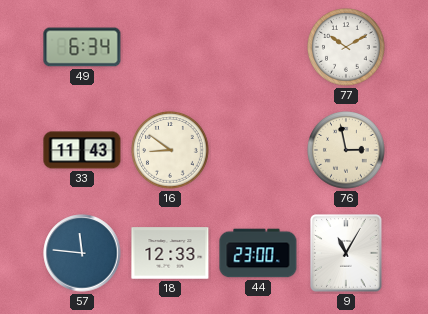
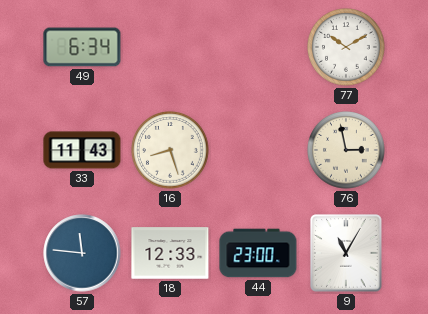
16: 8:51 -> 8:27 (171, 151)
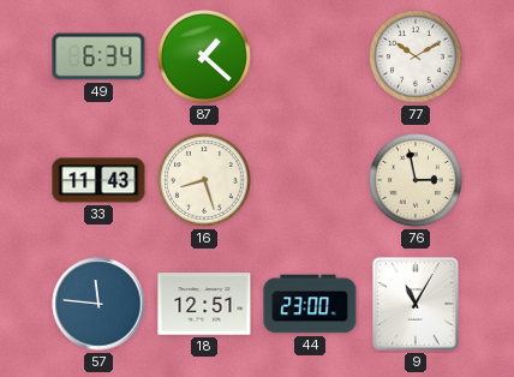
87: none -> 1:22 (205, 58)
18: 12:33 -> 12:51 (204, 304)
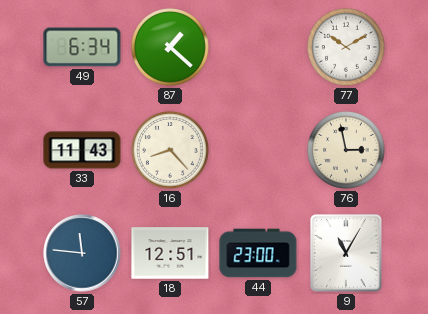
16: 8:27 -> 8:23 (171, 151)
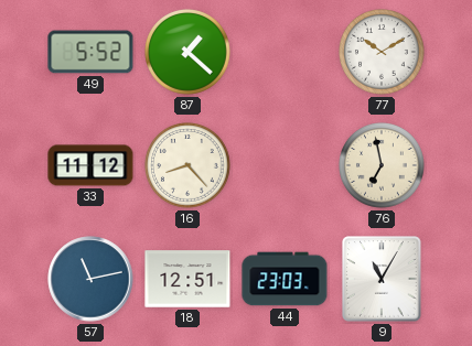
49: 6:34 -> 5:52 (90, 52)
33: 11:43 -> 11:12 (90, 165)
76: 2:58 -> 6:58 (383, 166)
57: 11:46 -> 11:13 (90, 279)
44: 23:00 -> 23:03 (285, 279)
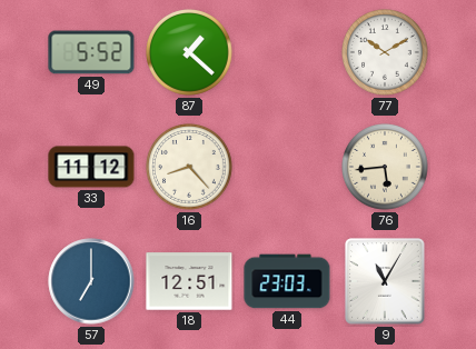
76: 6:58 -> 5:44 (386, 168)
57: 11:13 -> 7:00 (91, 281)
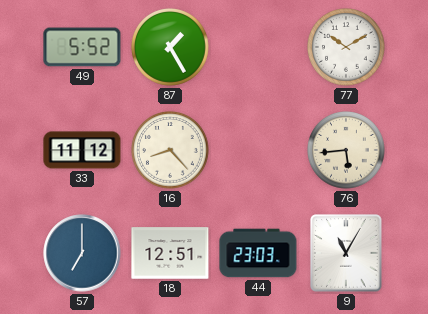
87: 1:22 -> 1:25 (171, 48)
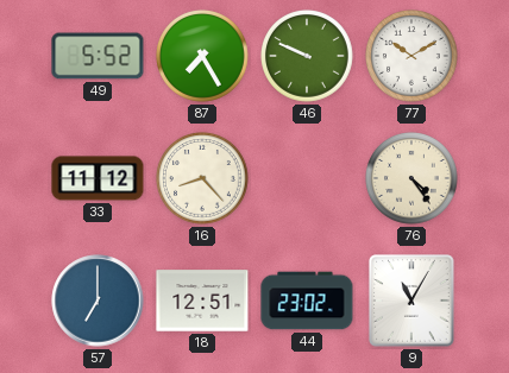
87: 1:25 -> 7:25 (203, 57)
46: none -> 9:49 (308, 57)
76: 5:44 -> 4:24 (413, 179)
44: 23:03 -> 23:02 (307, 301)
